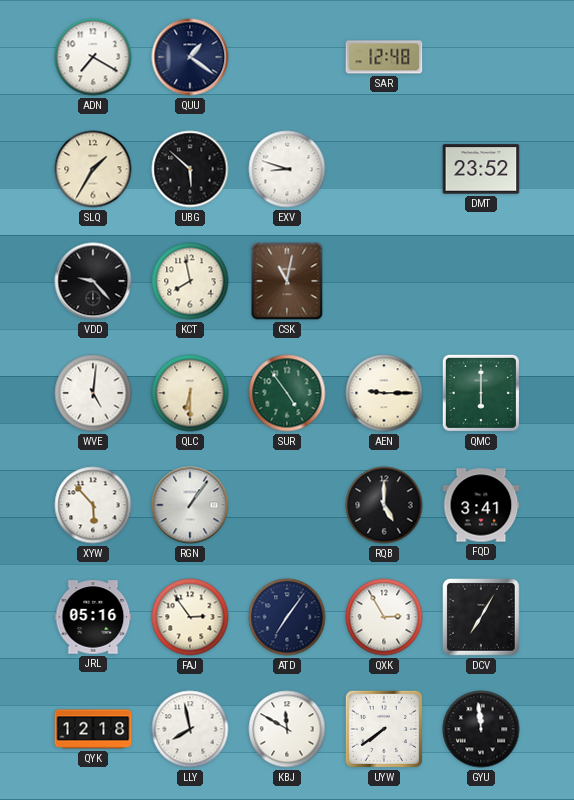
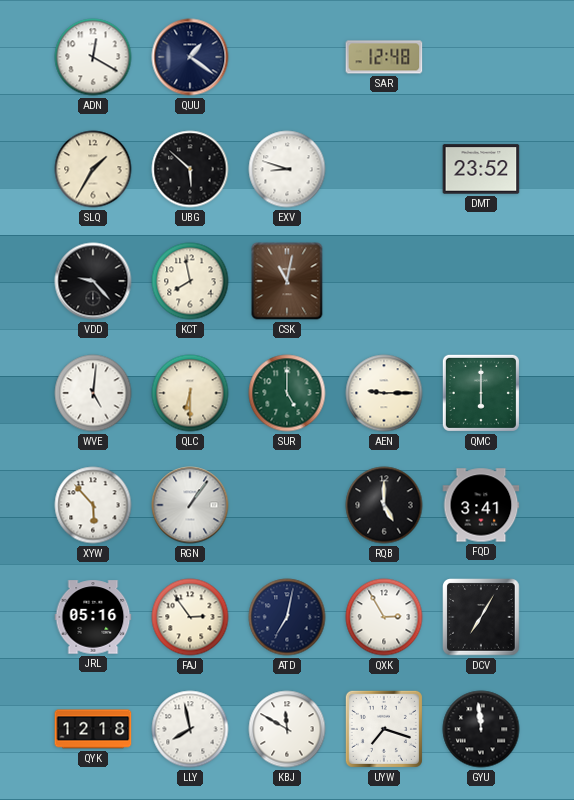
ADN: 7:20 -> 12:20 (93, 57)
SUR: 4:54 -> 5:00 (287, 393)
ATD: 7:06 -> 7:02 (287, 617)
UYW: 7:39 -> 7:18 (384, 729)
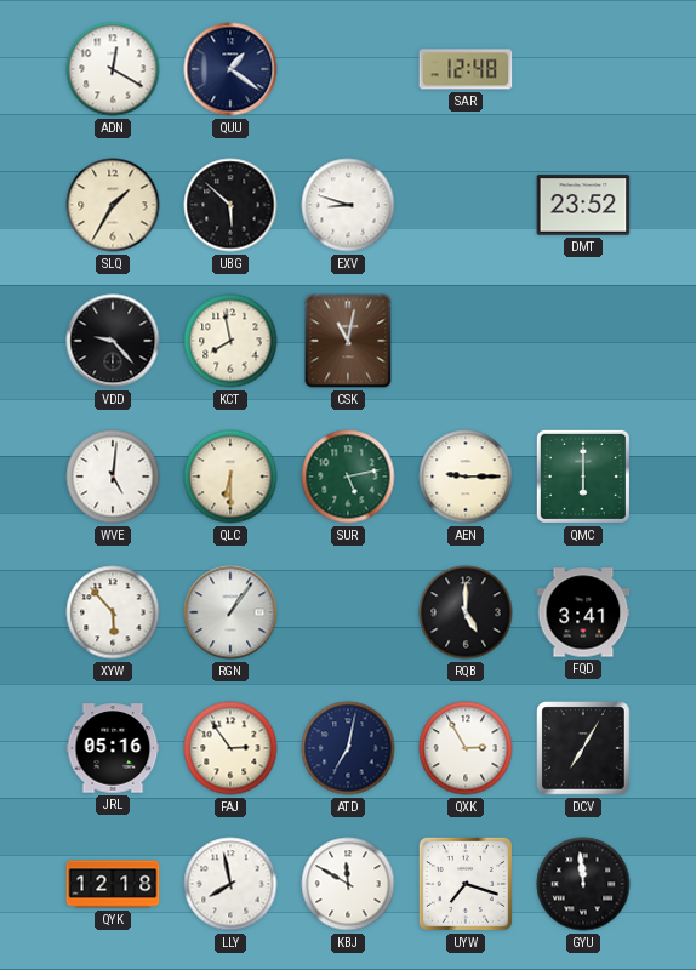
SUR: 5:00 -> 5:13 (348, 477)
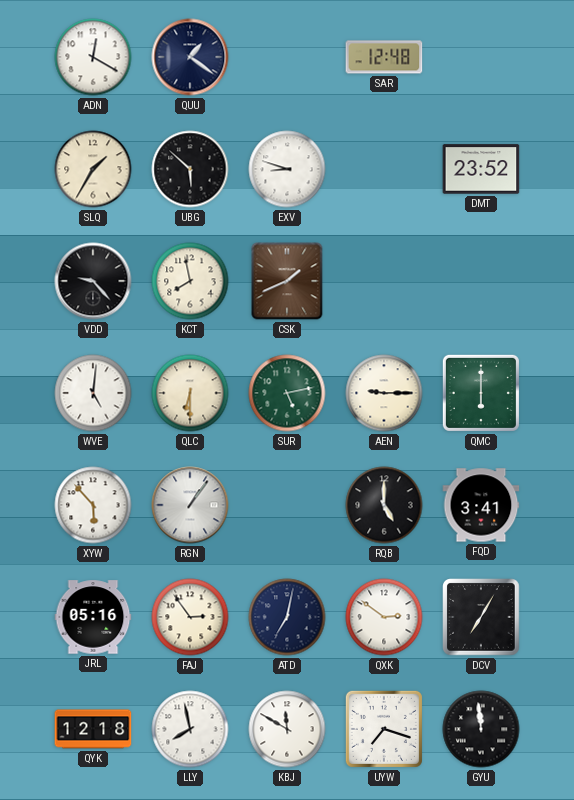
CSK: 11:02 -> 1:41 (287, 281)
QXK: 2:55 -> 2:51 (384, 617)
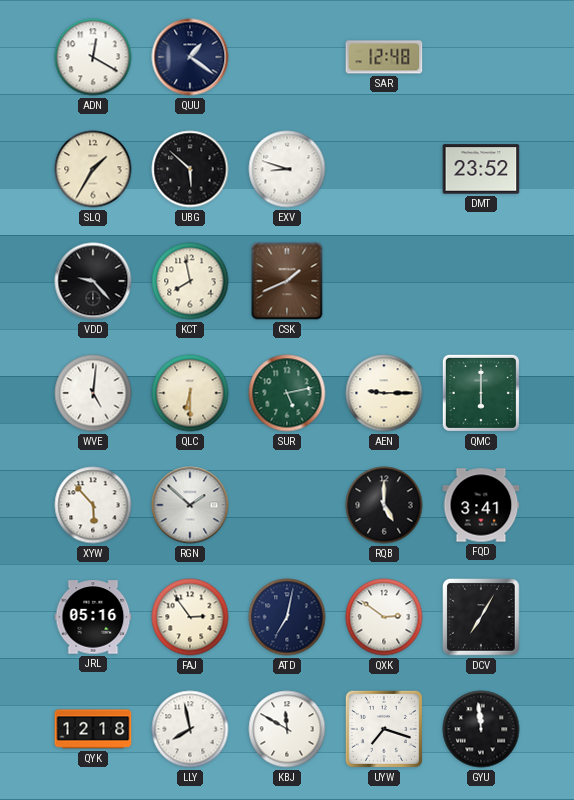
RGN: 1:06 -> 1:52 (190, 505)
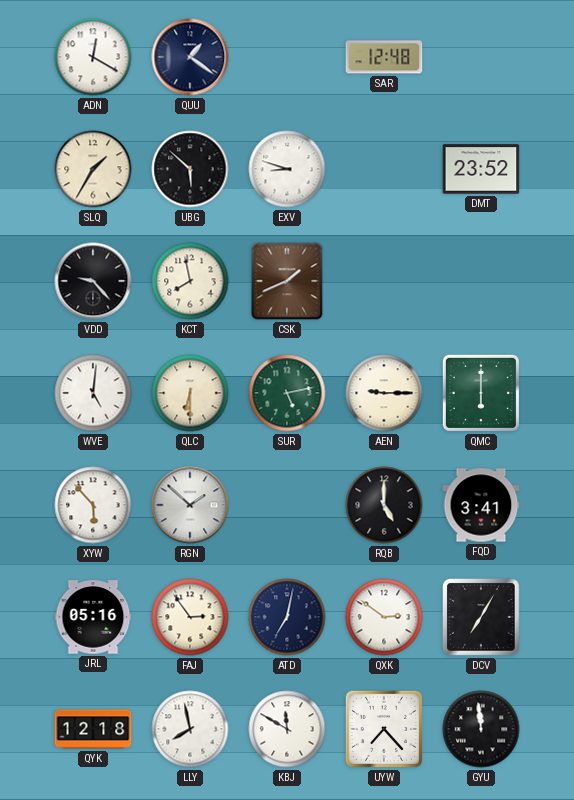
UYW: 7:18 -> 7:23 (384, 729)
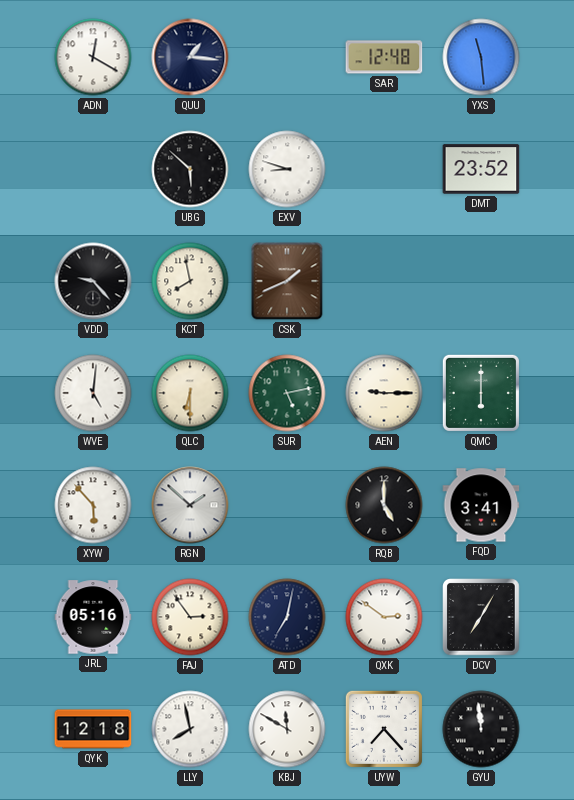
QUU: 1:21 -> 1:16 (190, 57)
YXS: none -> 11:29 (481, 57)
SLQ: 1:35 -> none (93, 169)
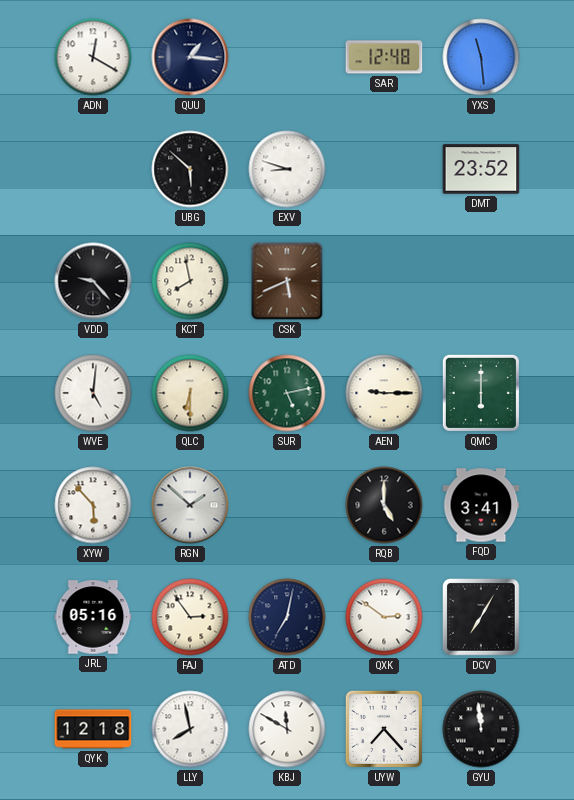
CSK: 1:41 -> 5:41 (287, 281)
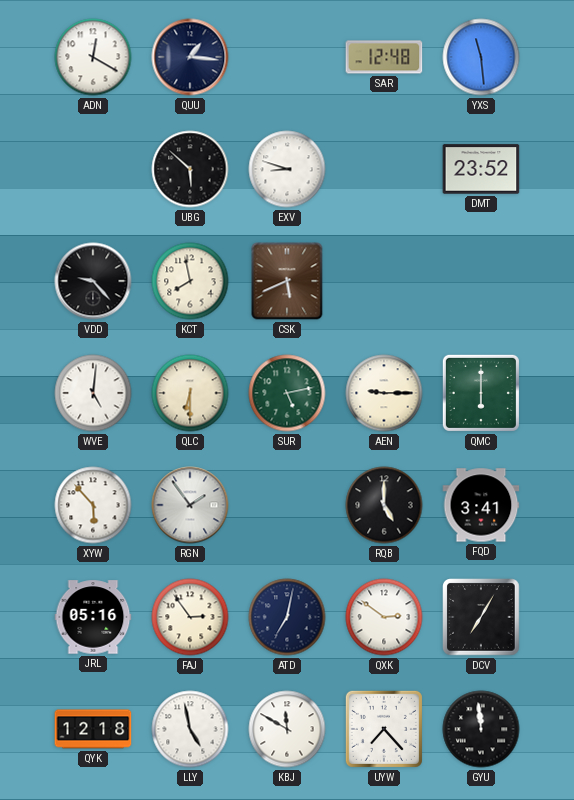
RGN: 1:52 -> 1:54 (190, 505)
LLY: 7:58 -> 4:58 (190, 729)
